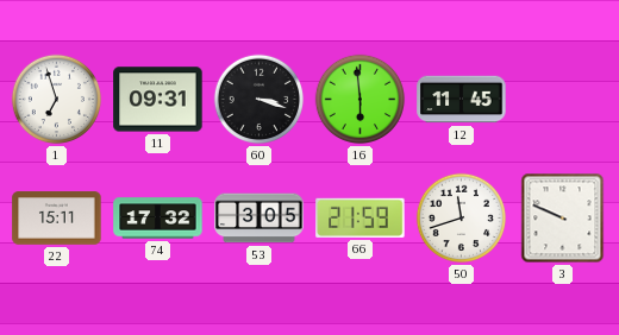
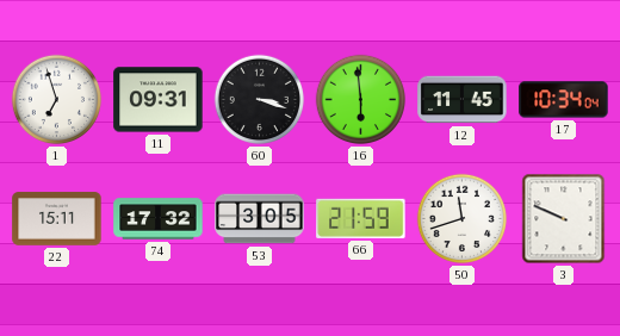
17: none -> 10:34 (564, 100)
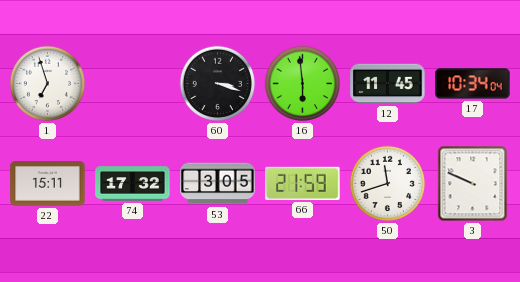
11: 09:31 -> none (159, 100)
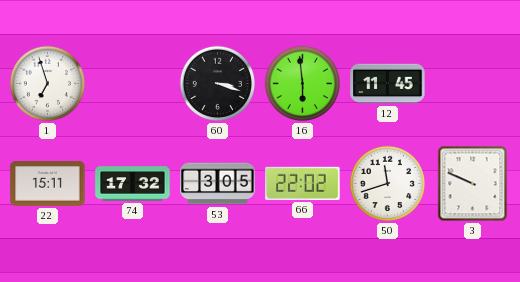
17: 10:34 -> none (473, 84)
66: 21:59 -> 22:02 (303, 183)
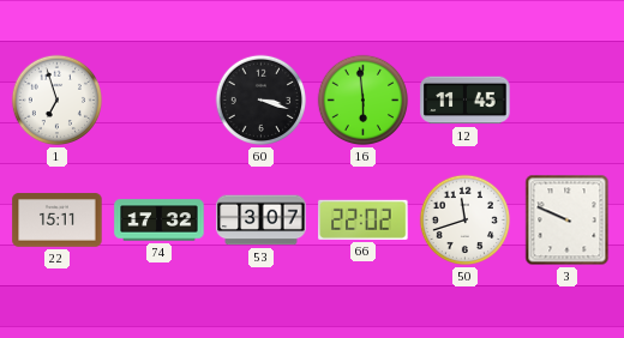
53: 3:05 -> 3:07 (262, 221)
